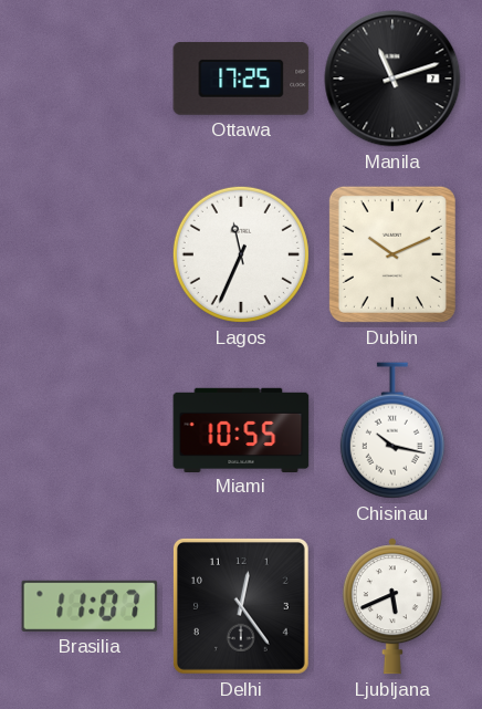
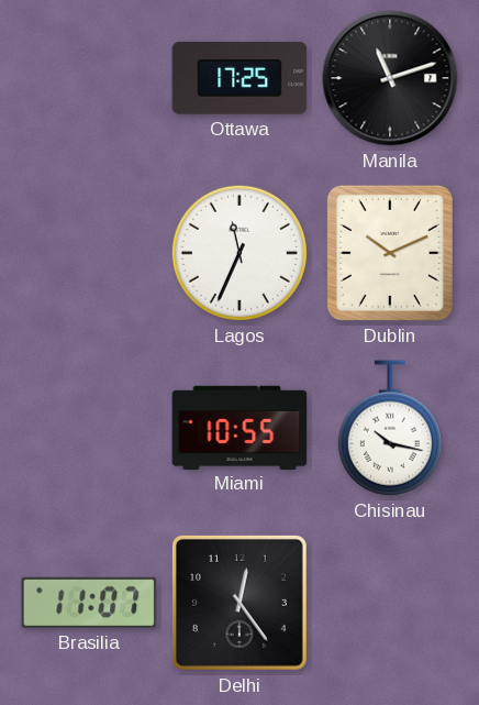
Ljubljana: 5:41 -> none (392, 606)
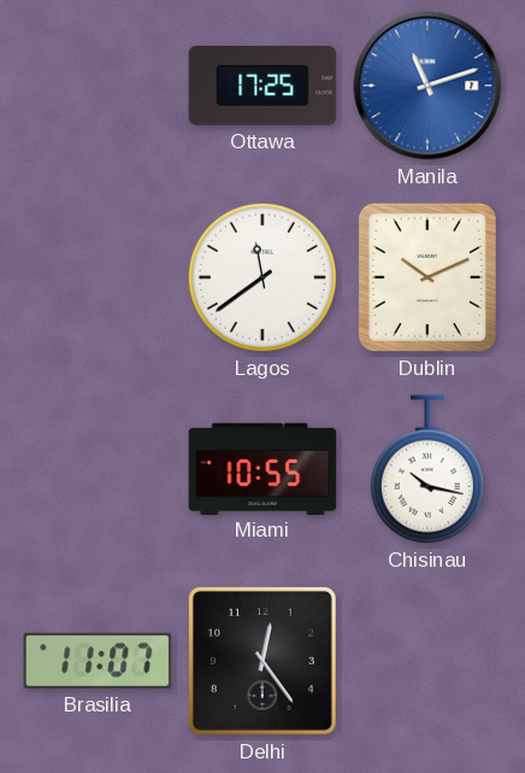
Manila dial: black -> blue (427, 86)
Lagos: 11:34 -> 11:39 (262, 277)
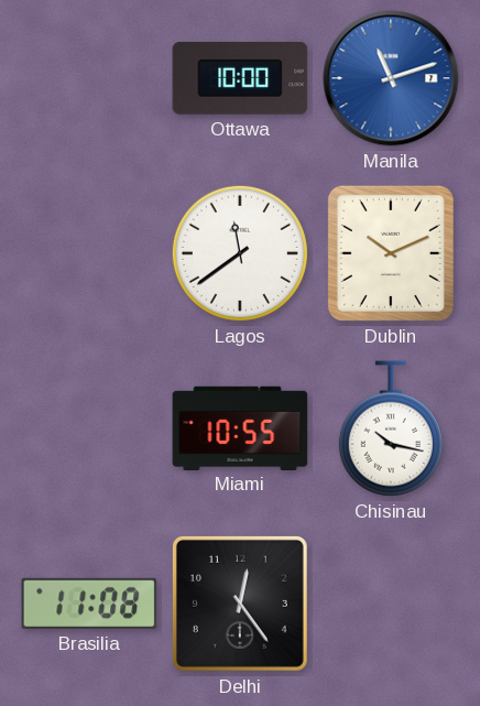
Ottawa: 17:25 -> 10:00 (240, 78)
Brasilia: 11:07 -> 11:08 (89, 604)
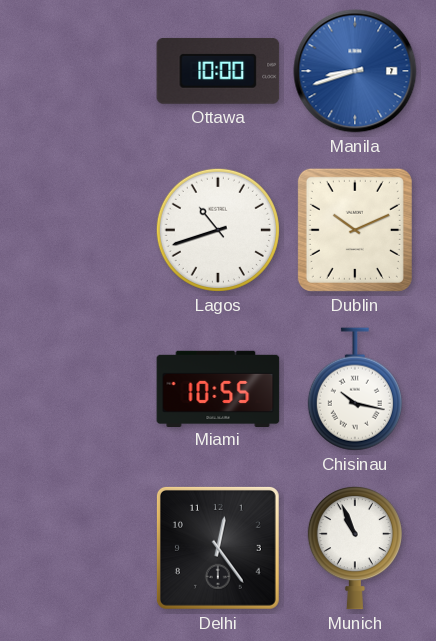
Manila: 11:12 -> 8:42 (355, 71)
Lagos: 11:39 -> 10:42 (218, 230)
Brasilia: 11:08 -> none (89, 604)
Munich: none -> 10:56 (355, 549)
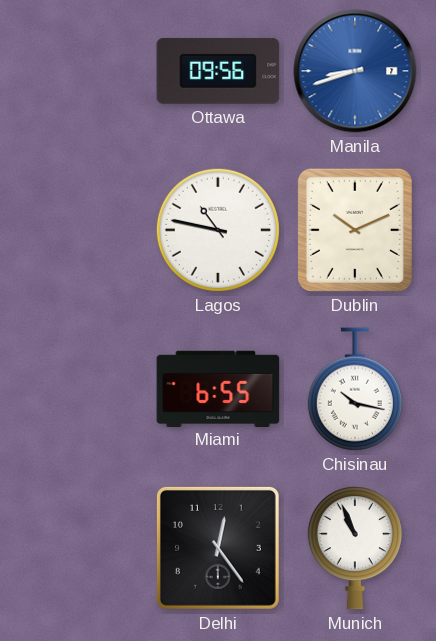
Ottawa: 10:00 -> 09:56 (218, 71)
Lagos: 10:42 -> 10:47 (218, 230)
Miami: 10:55 -> 6:55 (218, 388)
